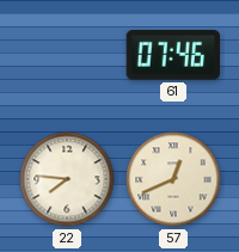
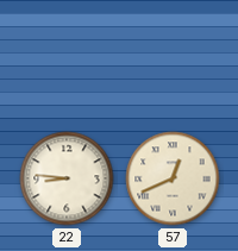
61: 07:46 -> none (172, 55)
22: 7:46 -> 8:46 (67, 178)
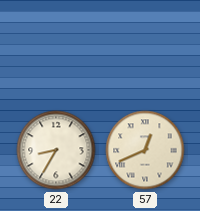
22: 8:46 -> 8:35 (56, 150)
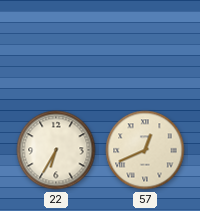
22: 8:35 -> 6:35 (56, 150)
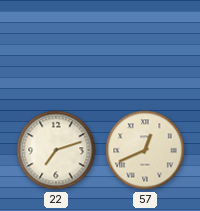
22: 6:35 -> 7:12 (56, 150)
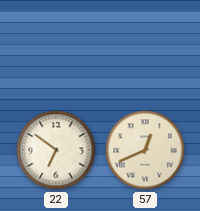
22: 7:12 -> 6:51 (56, 150)
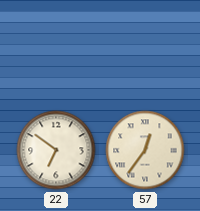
57: 12:41 -> 12:36 (145, 150)
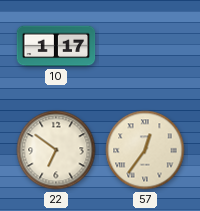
10: none -> 1:17 (56, 46)
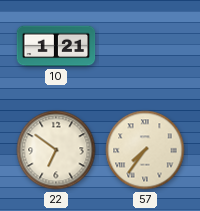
10: 1:17 -> 1:21 (56, 46)
57: 12:36 -> 7:36 (145, 150)
